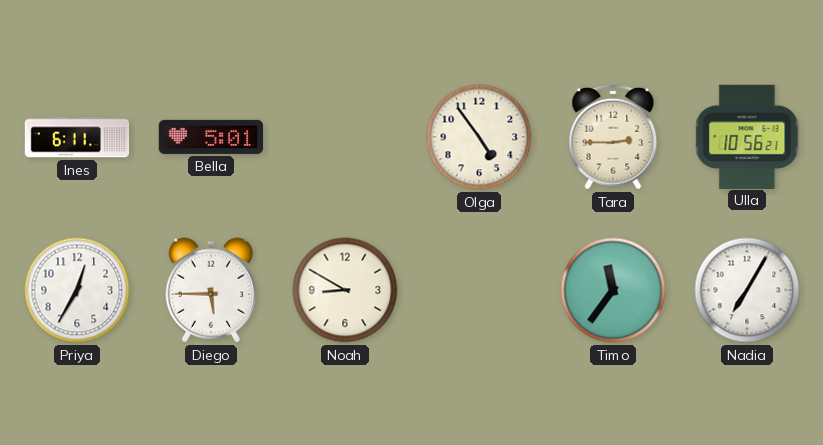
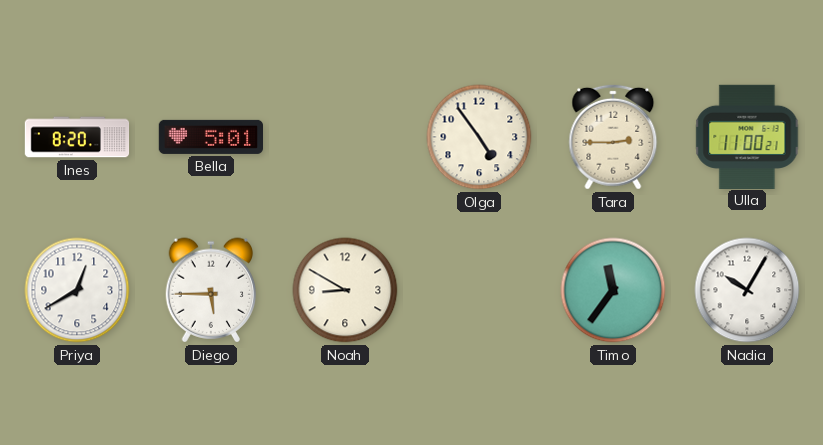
Ines: 6:11 -> 8:20 (77, 137)
Ulla: 10:56 -> 11:00 (747, 136)
Priya: 12:35 -> 12:40 (77, 290)
Nadia: 7:05 -> 10:05 (747, 290)
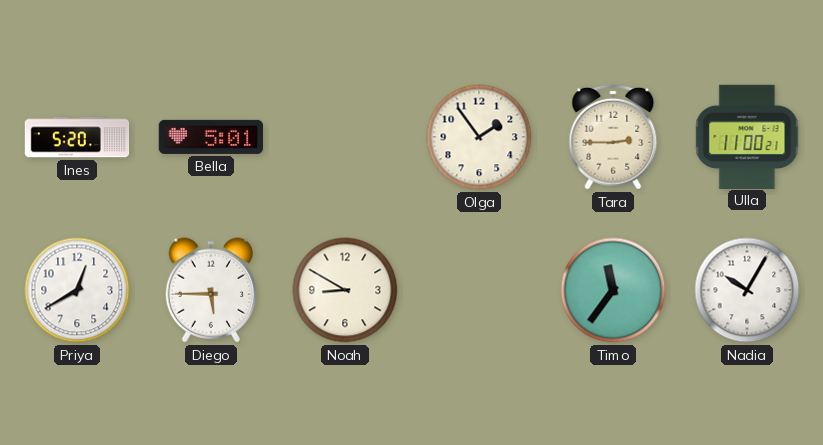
Ines: 8:20 -> 5:20 (77, 137)
Olga: 4:54 -> 1:54 (479, 137)
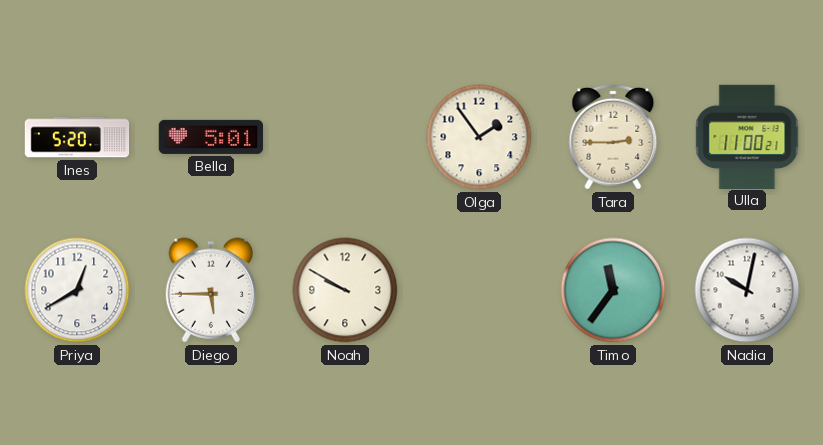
Noah: 8:50 -> 9:50 (345, 290)
Nadia: 10:05 -> 10:02 (747, 290)
